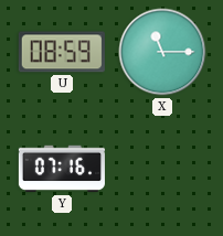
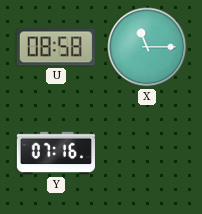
U: 08:59 -> 08:58 (56, 47)
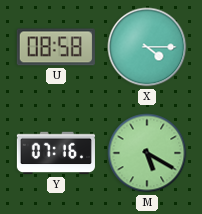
X: 11:15 -> 4:15 (147, 47)
M: none -> 5:20 (147, 153)
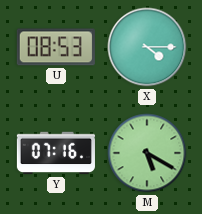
U: 08:58 -> 08:53 (56, 47)
